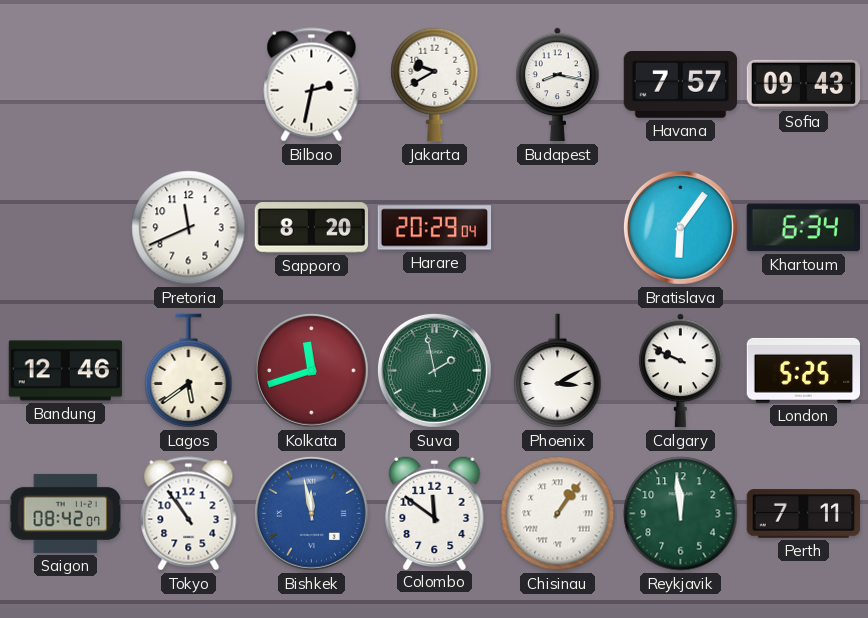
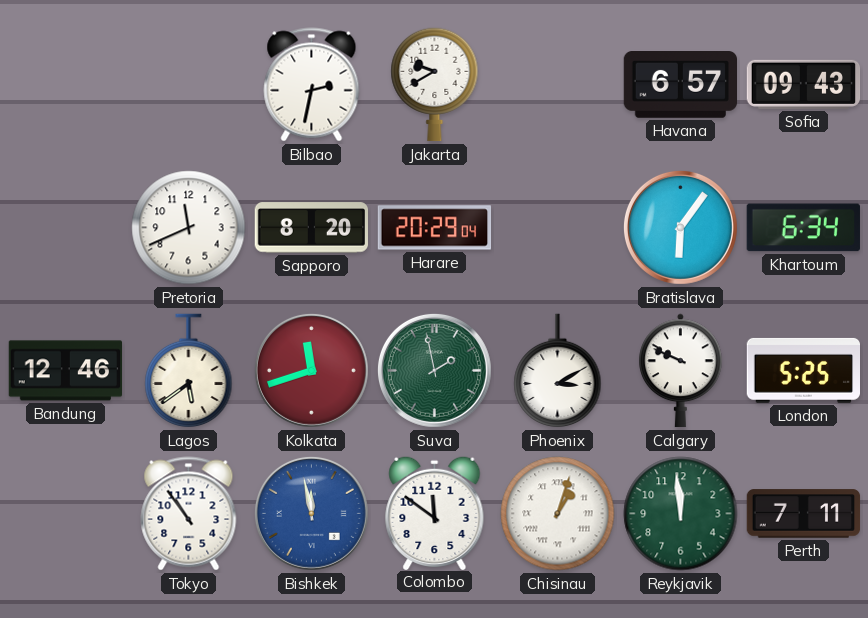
Budapest: 8:17 -> none (558, 85)
Havana: 7:57 -> 6:57 (681, 85)
Saigon: 08:42 -> none (66, 513)
Chisinau: 1:06 -> 1:03 (558, 514)
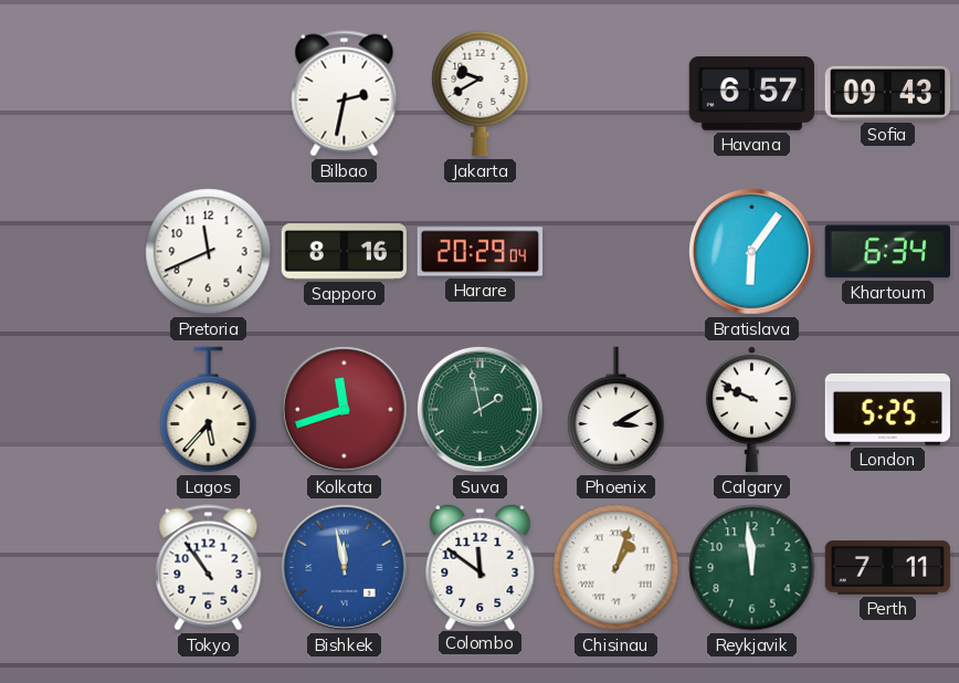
Sapporo: 8:20 -> 8:16 (344, 252)
Bandung: 12:46 -> none (66, 371)
Lagos: 5:39 -> 5:37 (209, 410)
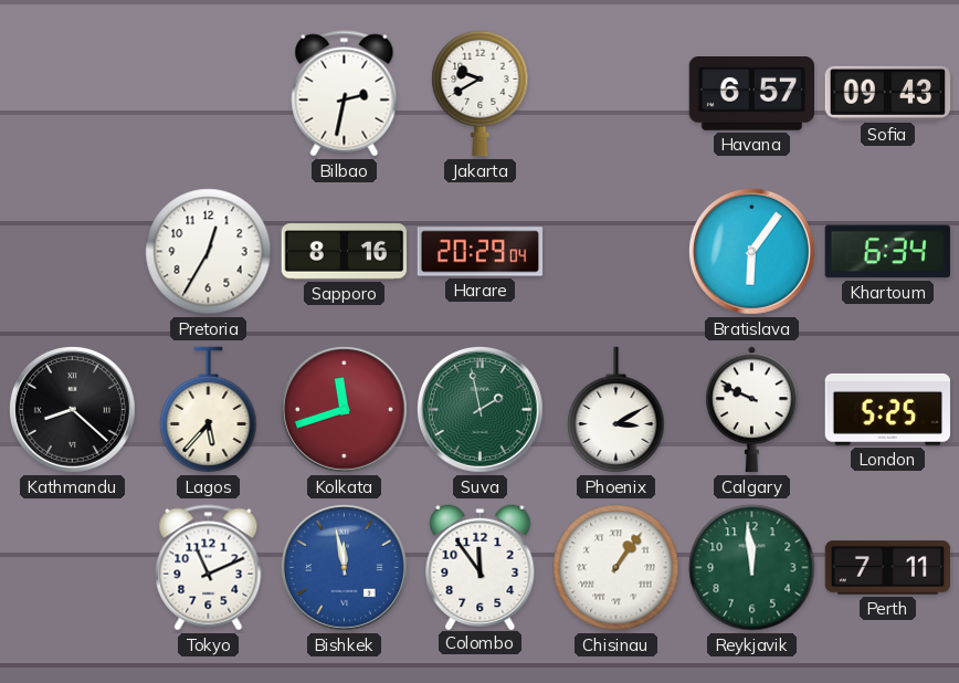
Pretoria: 11:41 -> 12:35 (209, 252)
Kathmandu: none -> 8:22 (72, 409)
Tokyo: 10:54 -> 11:11 (209, 568)
Colombo: 11:51 -> 11:54 (481, 566)
Chisinau: 1:03 -> 1:06 (616, 568)
